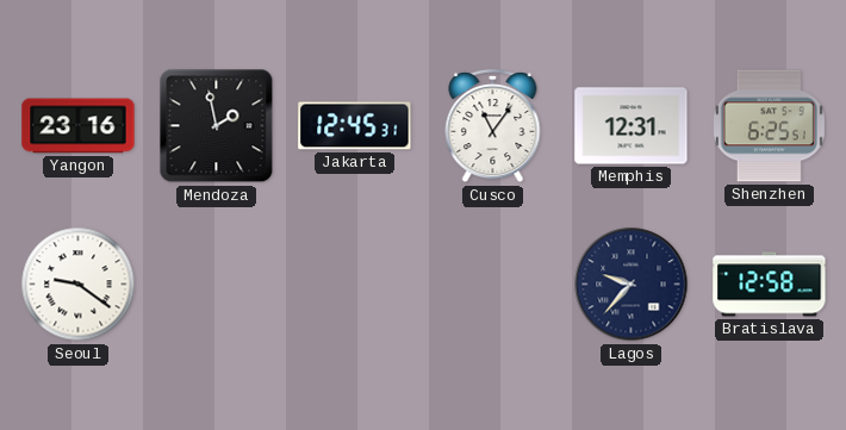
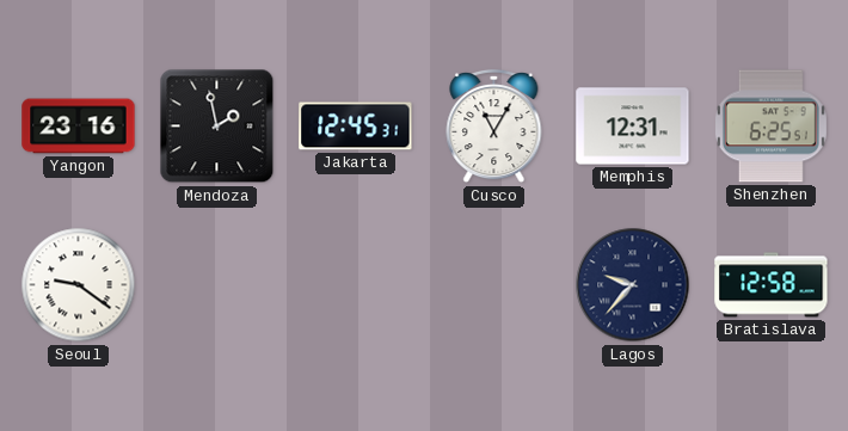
Cusco: 11:06 -> 11:05 (494, 127)
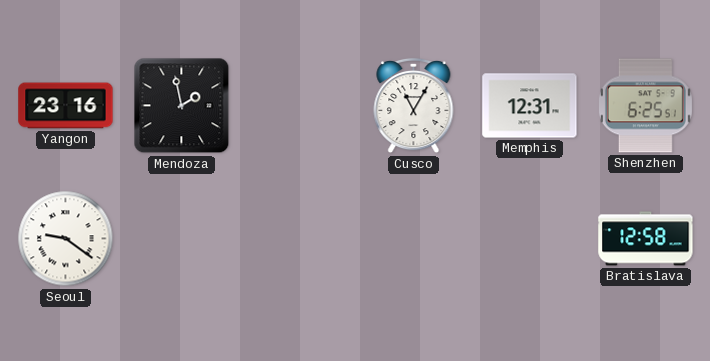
Jakarta: 12:45 -> none (356, 127)
Lagos: 9:37 -> none (633, 285)
